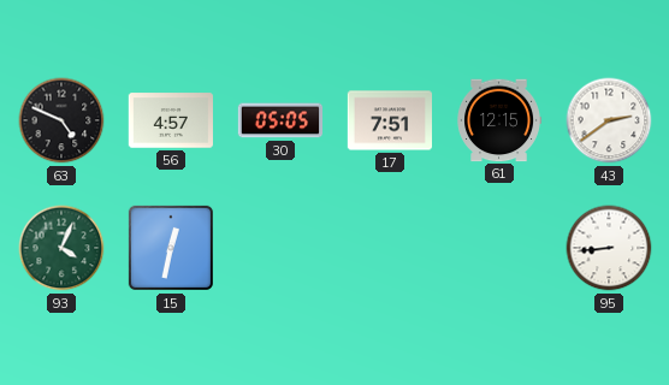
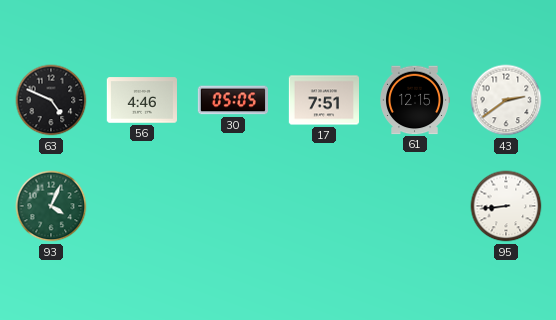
56: 4:57 -> 4:46 (141, 100)
15: 12:32 -> none (171, 248)
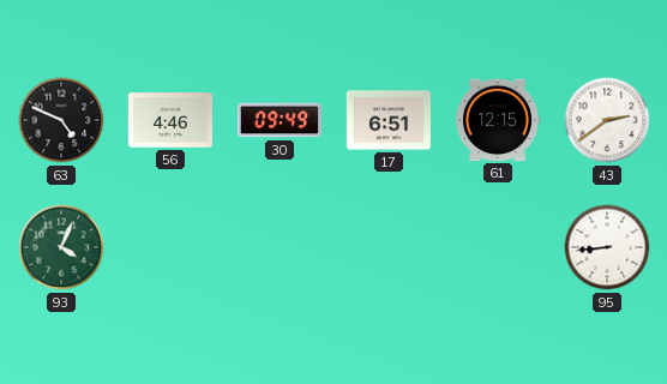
30: 05:05 -> 09:49 (278, 120)
17: 7:51 -> 6:51 (387, 120)
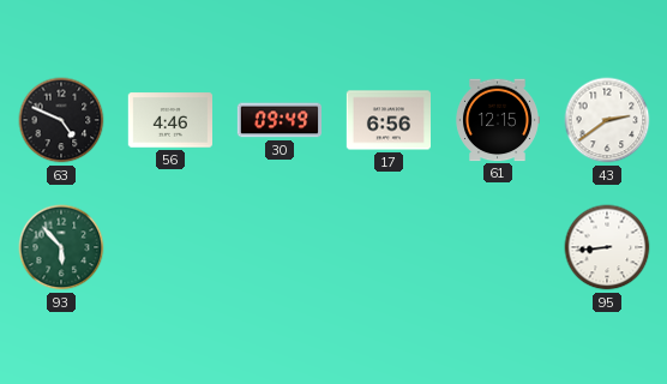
17: 6:51 -> 6:56 (387, 120)
93: 4:04 -> 5:53 (61, 247)
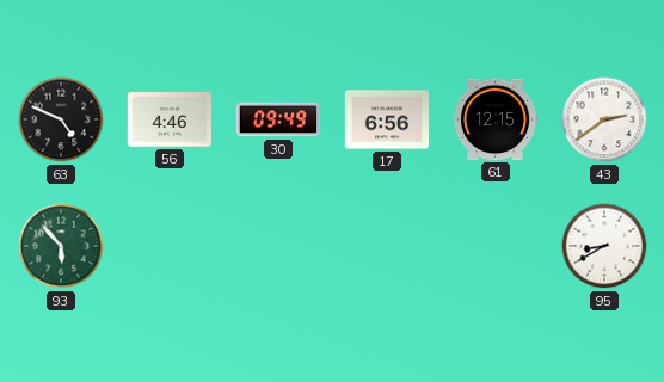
95: 8:44 -> 8:40 (604, 246)
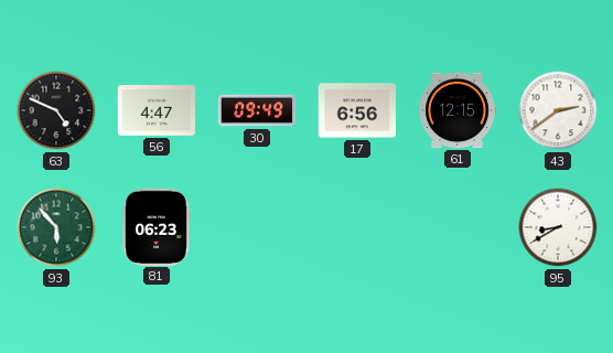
56: 4:46 -> 4:47 (155, 110)
81: none -> 06:23 (157, 226)
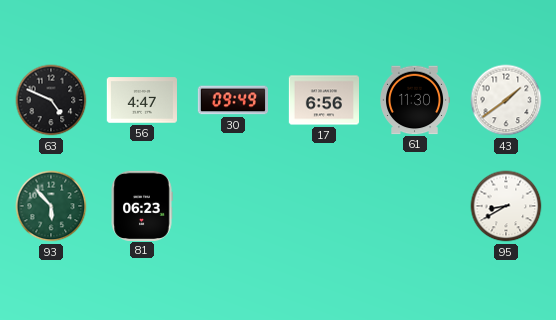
61: 12:15 -> 11:30 (415, 100)
43: 2:39 -> 1:39 (506, 100)
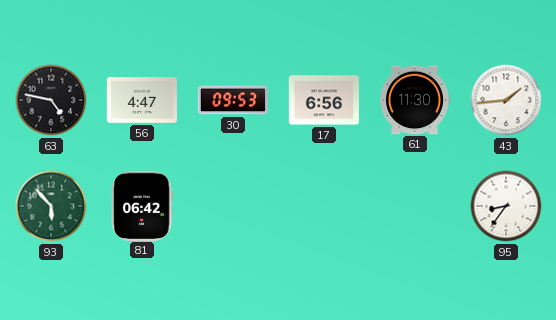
63: 4:49 -> 4:47 (51, 100)
30: 09:49 -> 09:53 (232, 100)
43: 1:39 -> 1:44 (506, 100)
81: 06:23 -> 06:42 (142, 205)
95: 8:40 -> 8:36 (506, 206)
